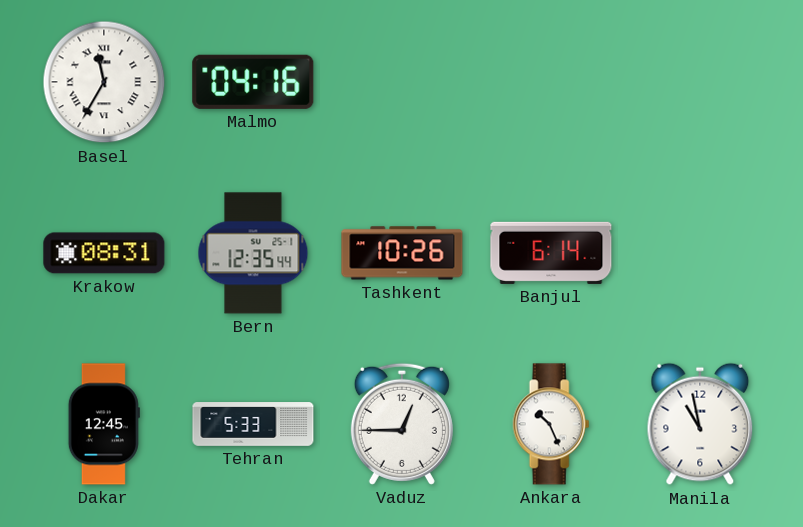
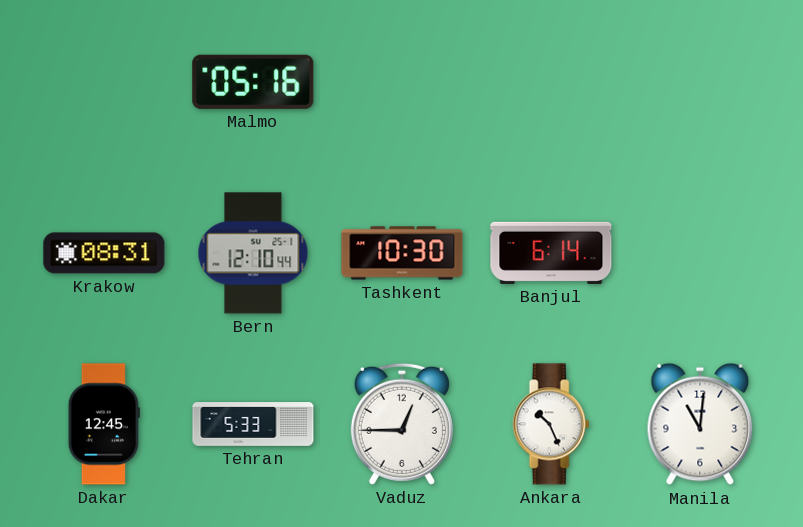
Basel: 11:35 -> none (104, 82)
Malmo: 04:16 -> 05:16 (253, 82)
Bern: 12:35 -> 12:10 (253, 253)
Tashkent: 10:26 -> 10:30 (402, 253)
Manila: 10:58 -> 11:01 (700, 424)
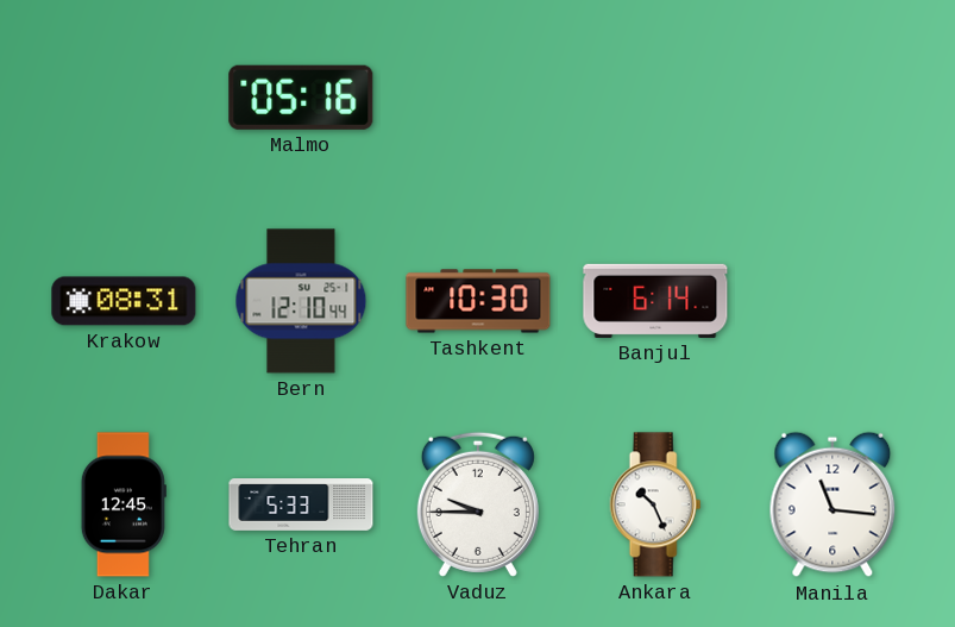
Vaduz: 12:45 -> 9:45 (478, 504)
Manila: 11:01 -> 11:16 (833, 504)
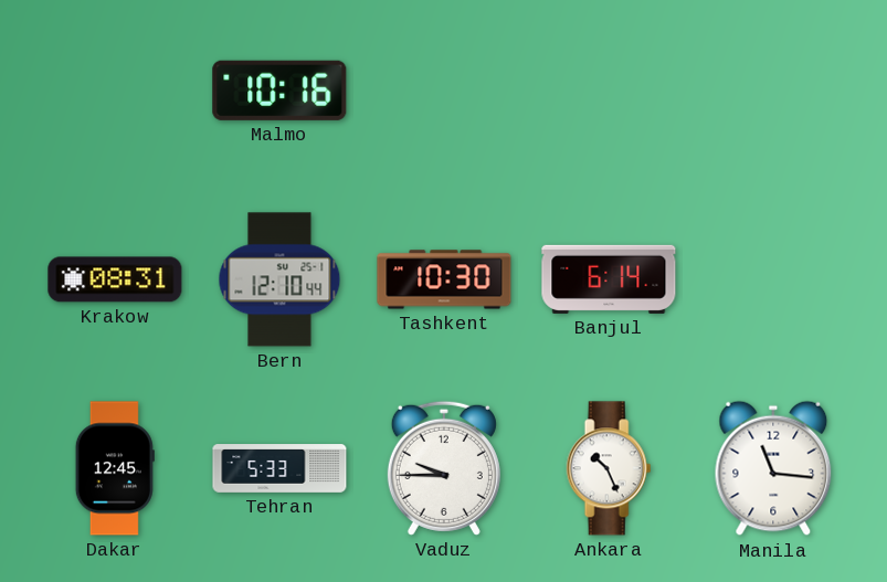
Malmo: 05:16 -> 10:16 (279, 91)
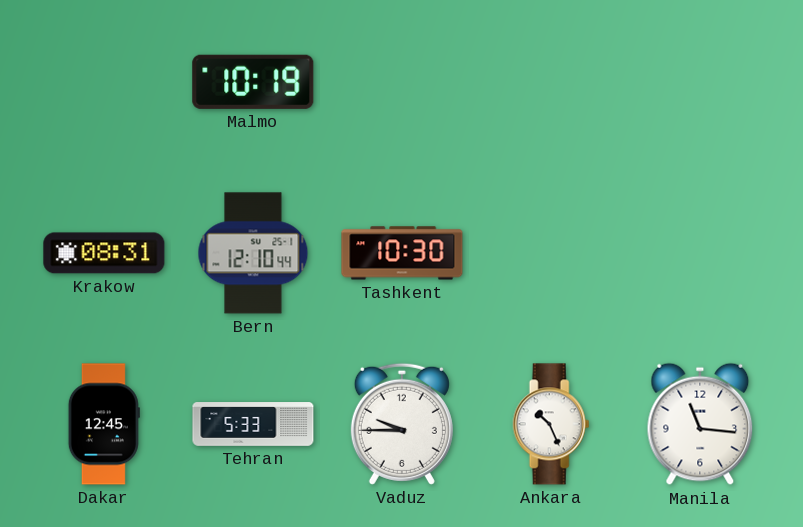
Malmo: 10:16 -> 10:19 (253, 82)
Banjul: 6:14 -> none (609, 279)
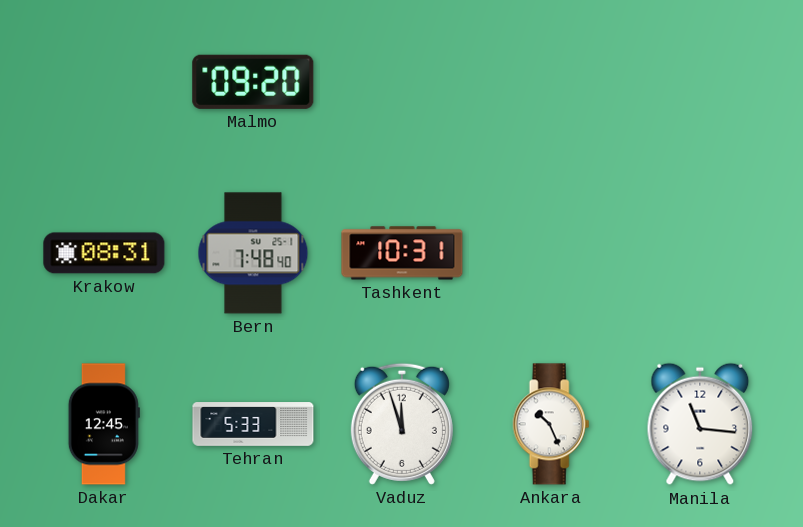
Malmo: 10:19 -> 09:20 (253, 82)
Bern: 12:10 -> 7:48 (253, 253)
Tashkent: 10:30 -> 10:31 (402, 253)
Vaduz: 9:45 -> 11:57 (402, 424)
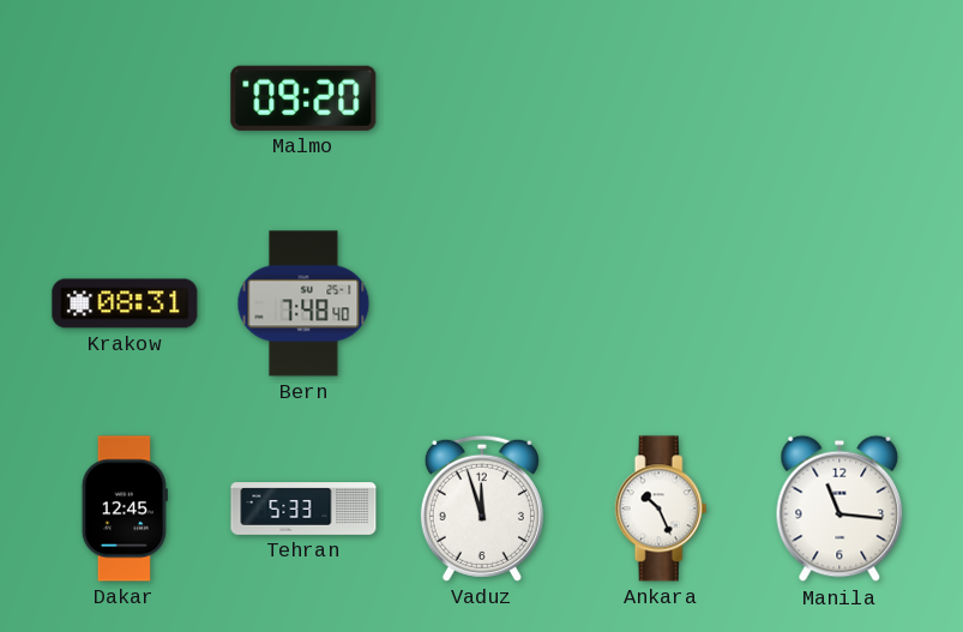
Tashkent: 10:31 -> none (402, 253)
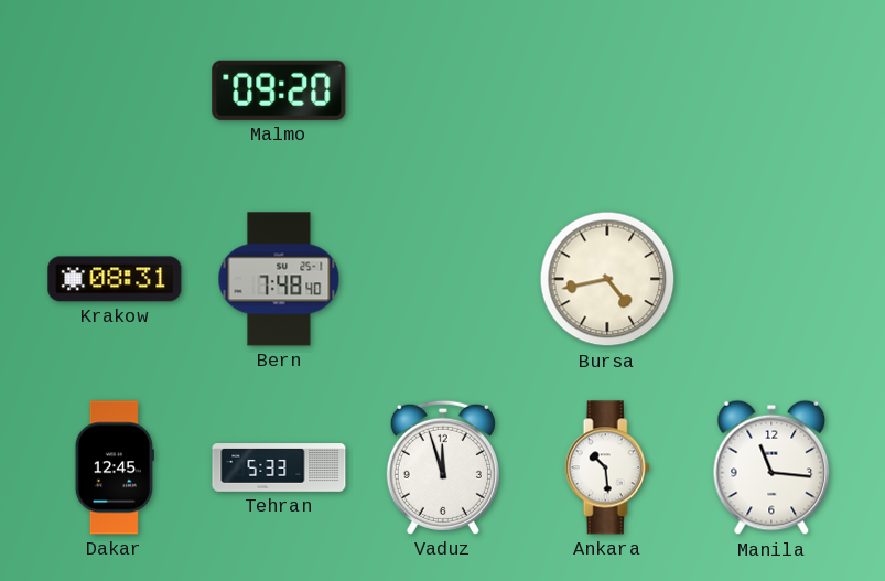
Bursa: none -> 4:43 (607, 279)
Ankara: 10:26 -> 10:29 (607, 467)
